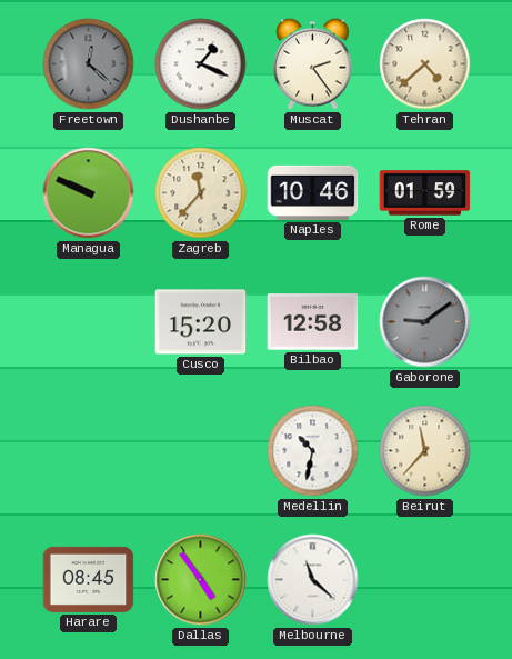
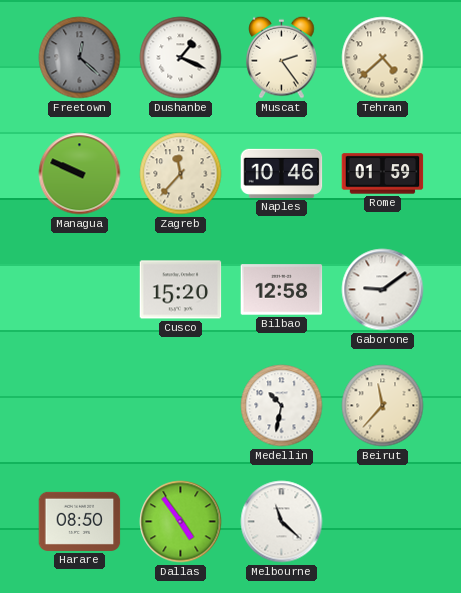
Gaborone dial: grey -> white (383, 290)
Harare: 08:45 -> 08:50 (80, 521)
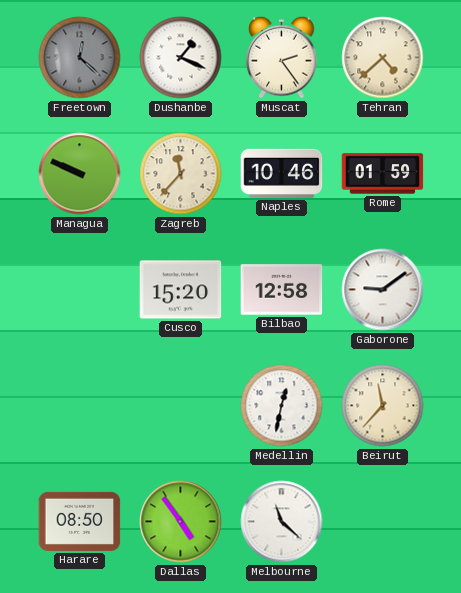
Medellin: 10:32 -> 12:32 (282, 406)
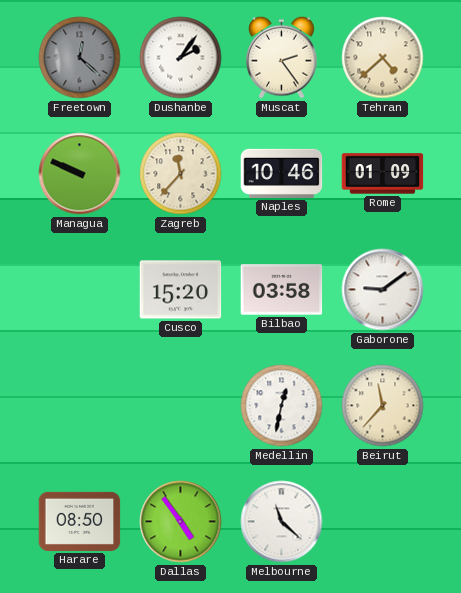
Dushanbe: 1:19 -> 2:06 (181, 58)
Rome: 01:59 -> 01:09 (383, 174)
Bilbao: 12:58 -> 03:58 (282, 290)
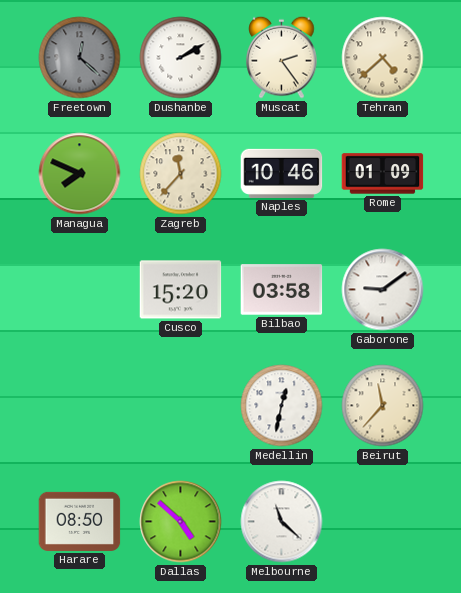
Dushanbe: 2:06 -> 2:10 (181, 58)
Managua: 9:49 -> 7:49 (80, 174)
Dallas: 4:54 -> 4:52 (181, 522)
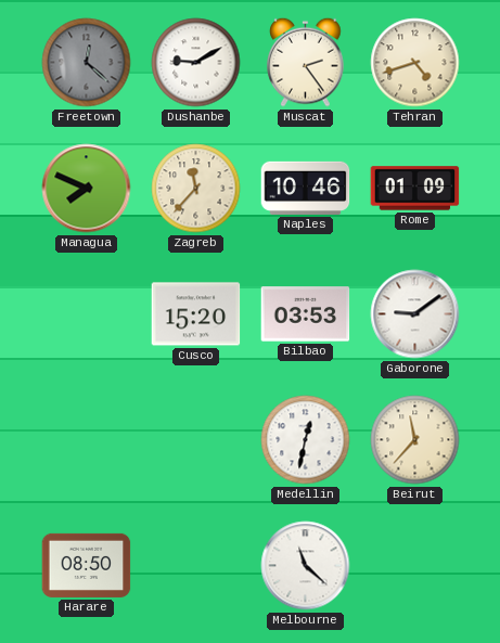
Dushanbe: 2:10 -> 9:10 (196, 63)
Tehran: 4:38 -> 4:42 (415, 63)
Bilbao: 03:58 -> 03:53 (306, 314)
Dallas: 4:52 -> none (181, 522)
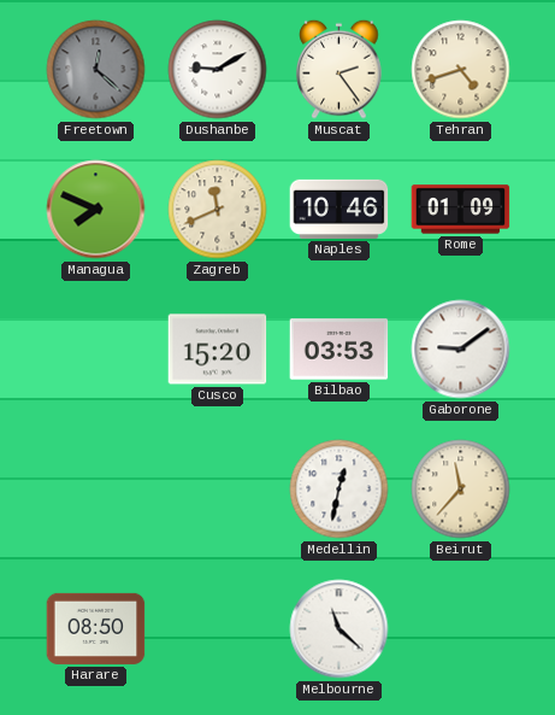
Zagreb: 11:37 -> 11:41 (218, 210)
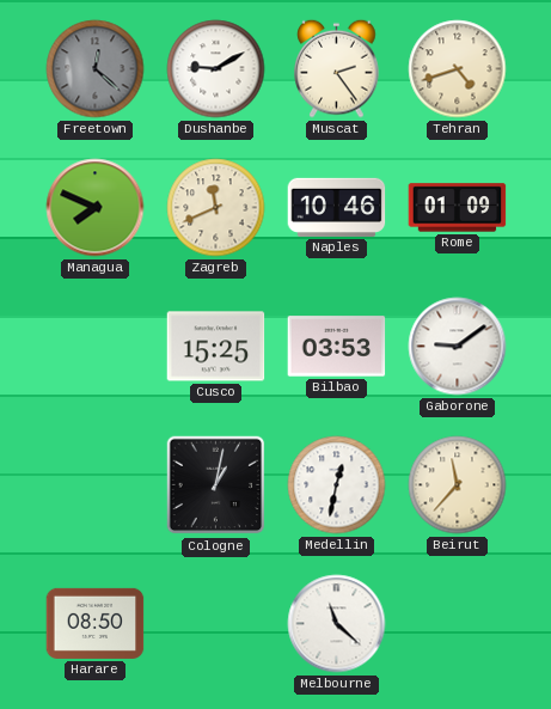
Cusco: 15:20 -> 15:25 (216, 347)
Cologne: none -> 1:02 (216, 485)
